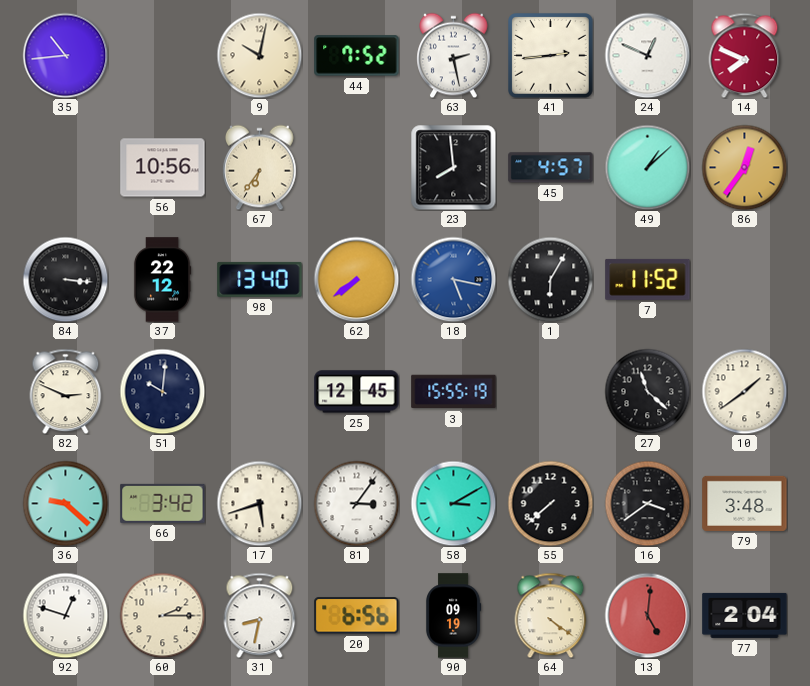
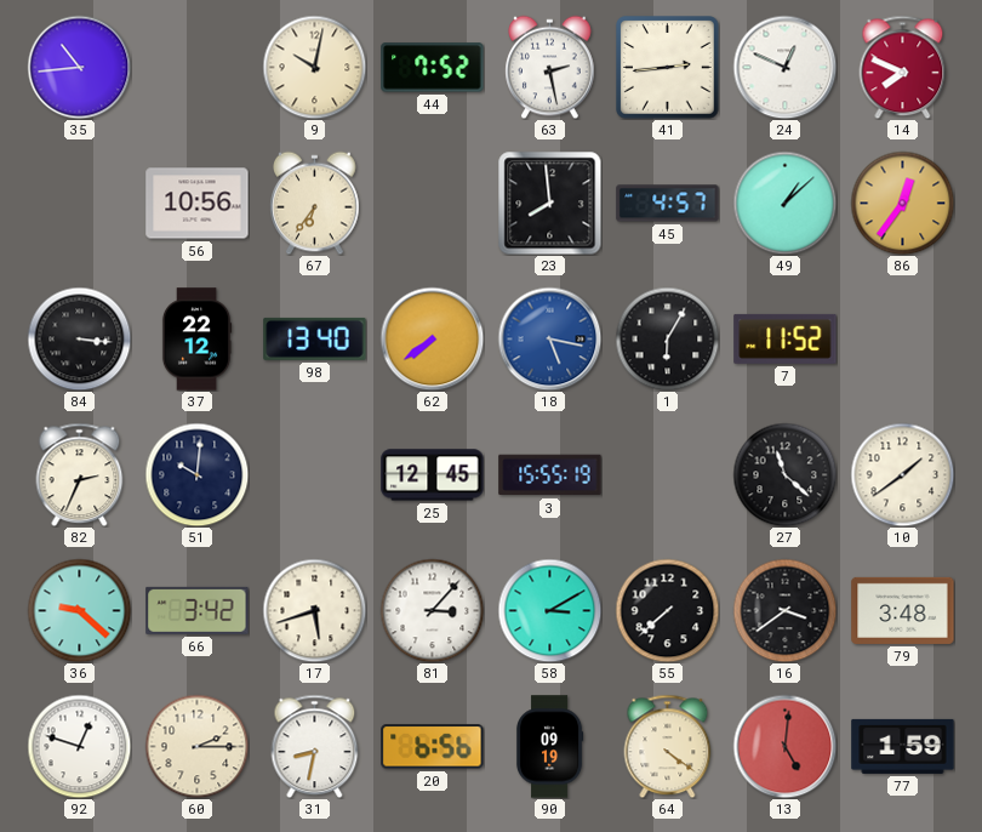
82: 2:49 -> 2:34 (80, 474)
81: 3:06 -> 3:07 (432, 610)
77: 2:04 -> 1:59 (903, 746)
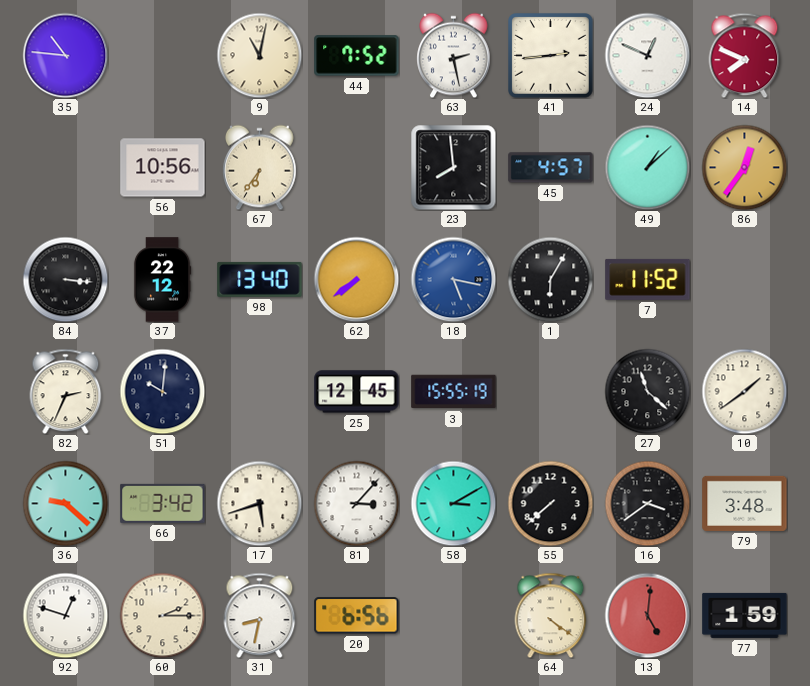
35: 10:44 -> 10:46 (65, 55)
9: 10:02 -> 11:02 (259, 55)
90: 09:19 -> none (549, 747)
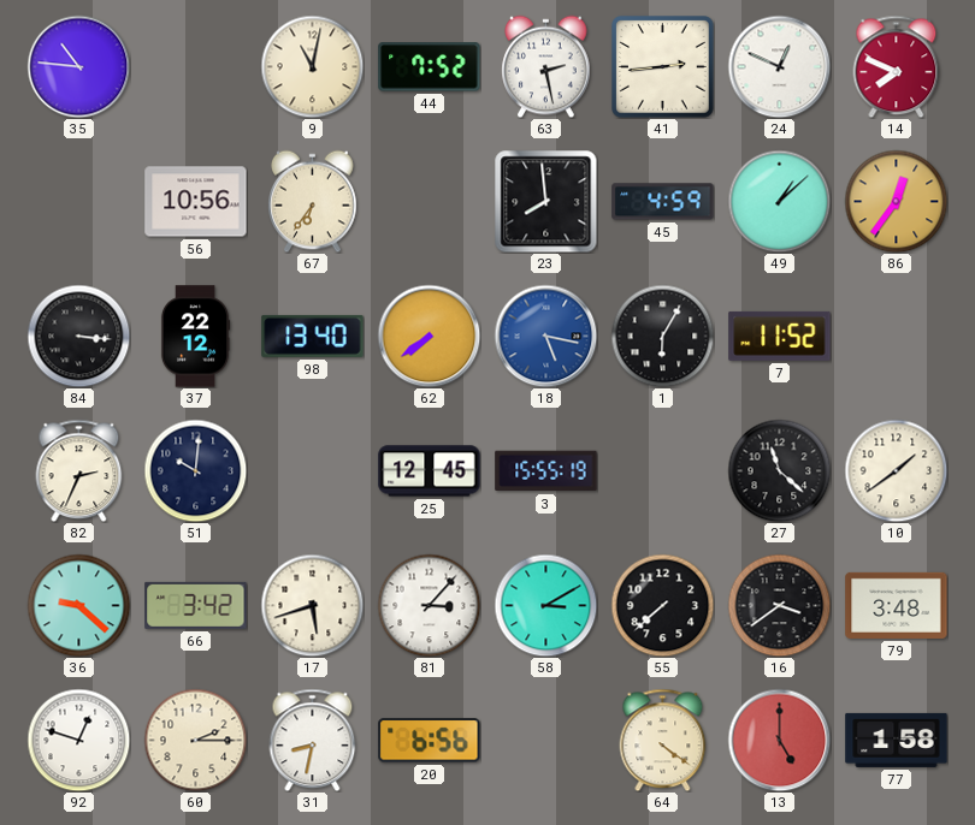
45: 4:57 -> 4:59 (663, 202)
13: 5:01 -> 5:00 (779, 740)
77: 1:59 -> 1:58 (897, 740)
